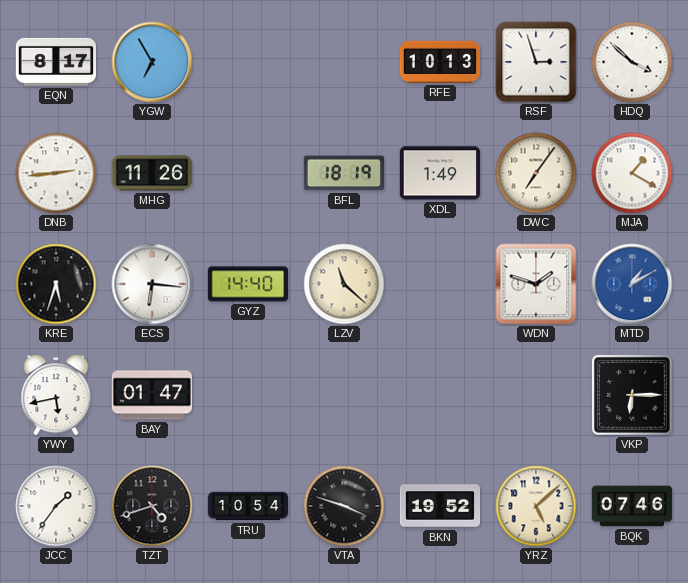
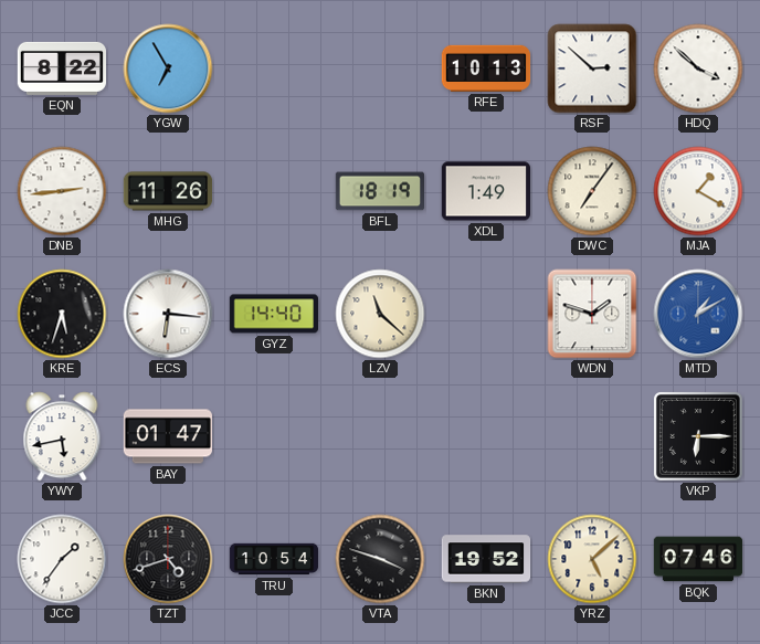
EQN: 8:17 -> 8:22 (62, 68)
RSF: 2:57 -> 2:52 (592, 68)
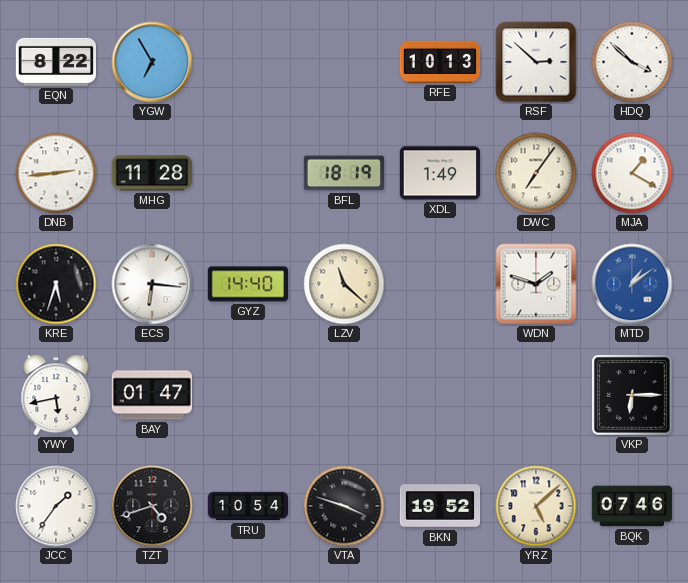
MHG: 11:26 -> 11:28 (152, 173)
MTD: 1:10 -> 1:09 (632, 284)
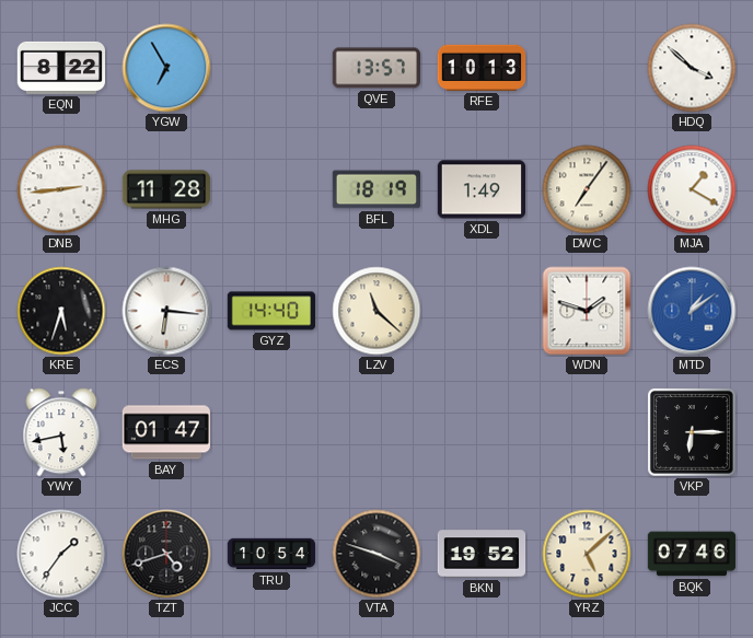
QVE: none -> 13:57 (375, 68)
RSF: 2:52 -> none (536, 62)
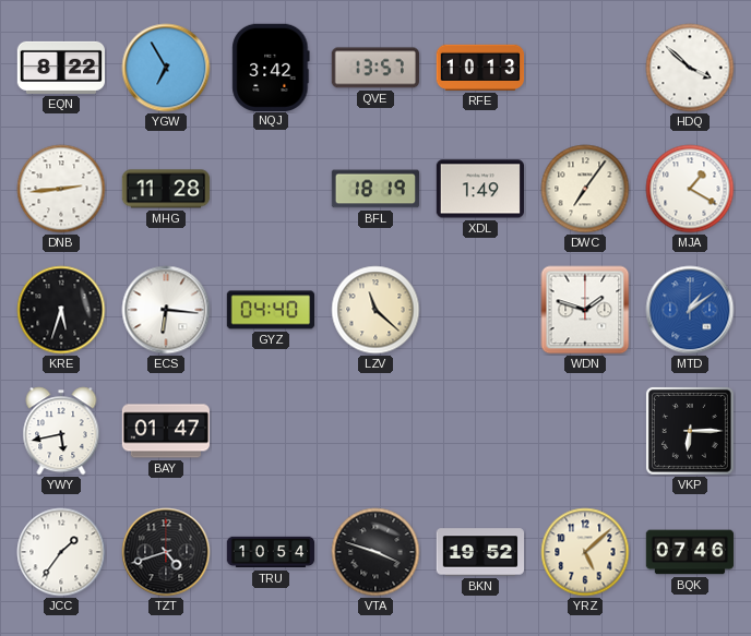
NQJ: none -> 3:42 (271, 67)
GYZ: 14:40 -> 04:40 (271, 310)
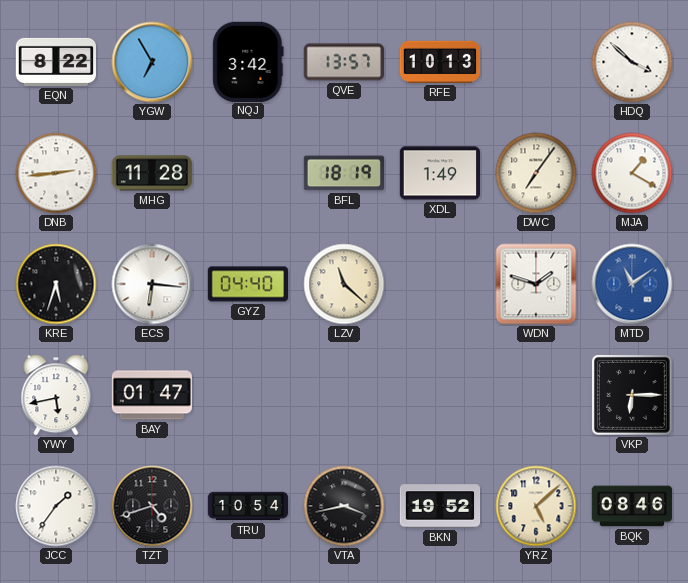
MTD: 1:09 -> 11:09 (632, 284)
VTA: 3:48 -> 3:43 (344, 506)
BQK: 07:46 -> 08:46 (632, 506)
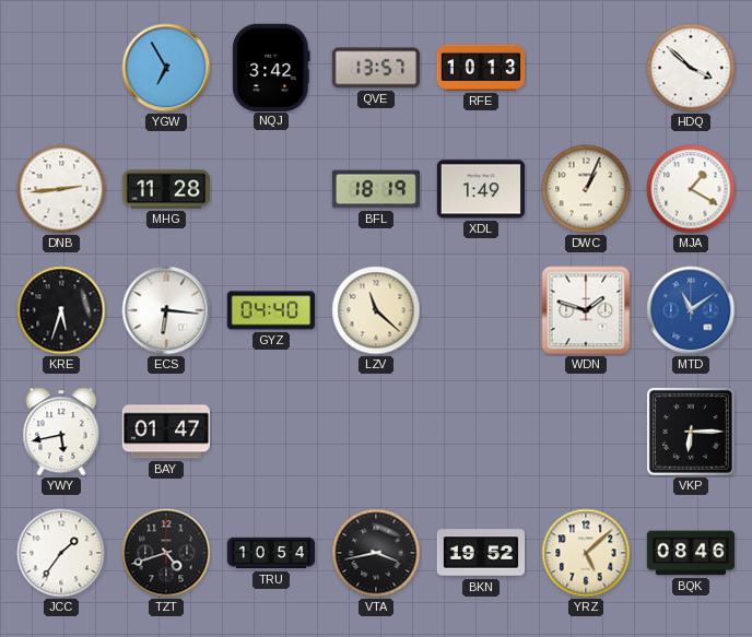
EQN: 8:22 -> none (56, 62)
DWC: 7:06 -> 1:04 (586, 189)
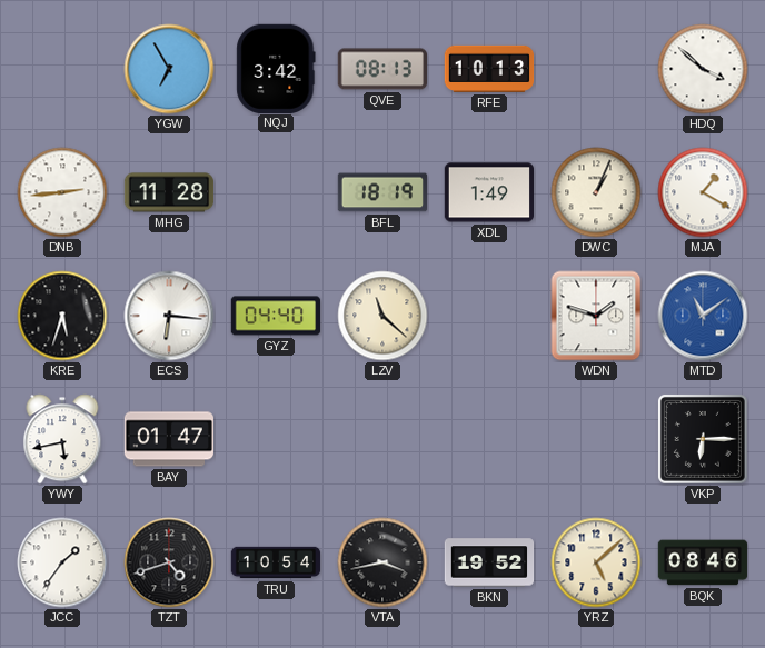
QVE: 13:57 -> 08:13 (381, 69)
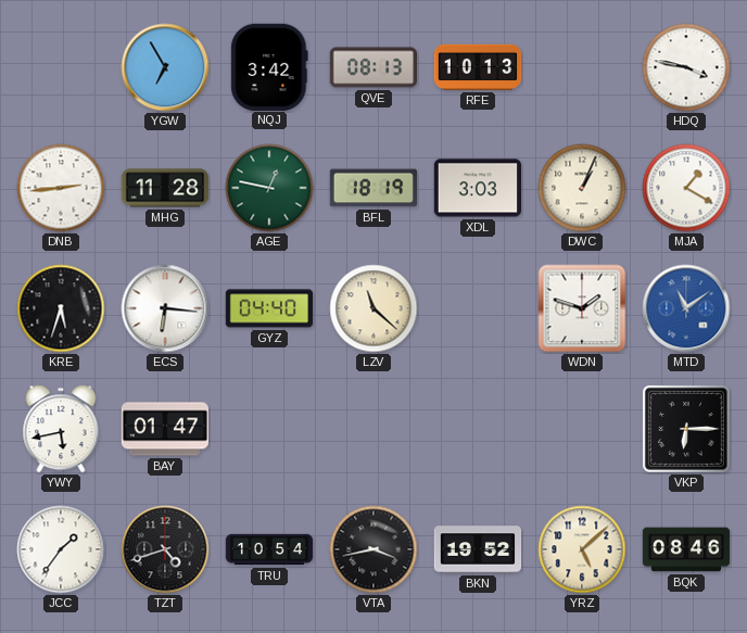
HDQ: 3:52 -> 3:47 (686, 67)
AGE: none -> 12:47 (269, 188)
XDL: 1:49 -> 3:03 (477, 188)
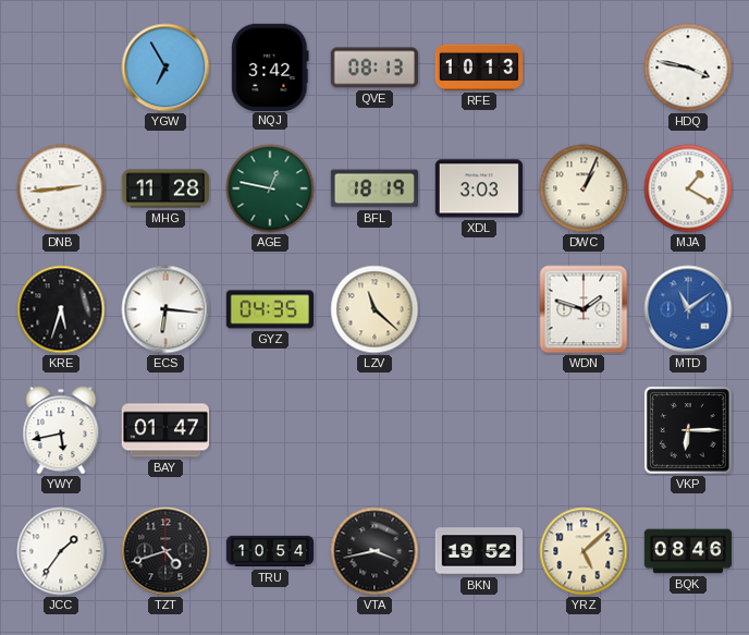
GYZ: 04:40 -> 04:35 (270, 309)
